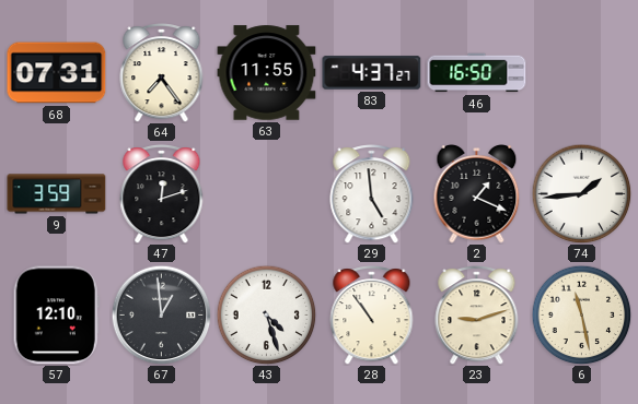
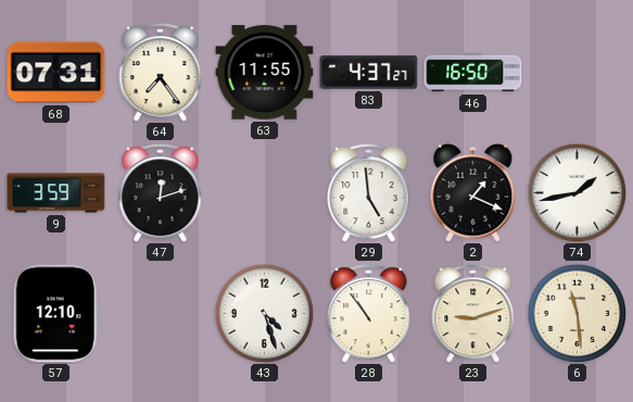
74: 1:44 -> 1:43 (577, 192)
67: 12:59 -> none (161, 314)
6: 11:28 -> 11:29 (577, 313)
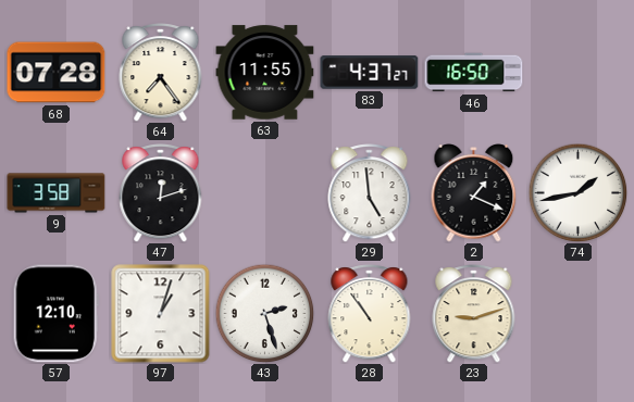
68: 07:31 -> 07:28 (57, 73)
9: 3:59 -> 3:58 (57, 193)
97: none -> 1:03 (161, 314)
43: 4:27 -> 2:27 (264, 313)
6: 11:29 -> none (577, 313)
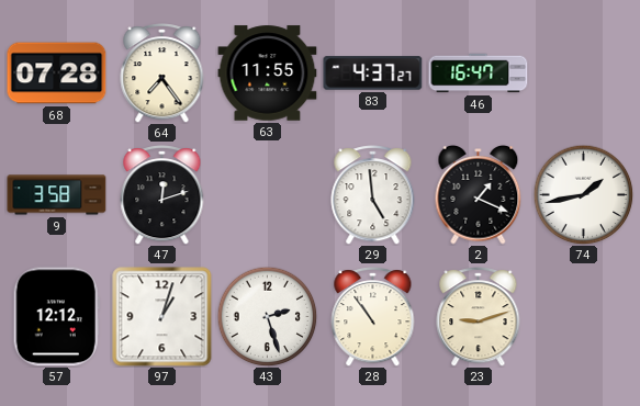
46: 16:50 -> 16:47 (479, 74)
57: 12:10 -> 12:12 (56, 317)
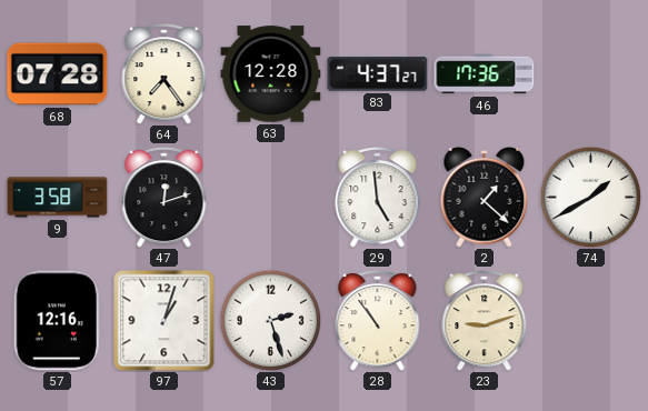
63: 11:55 -> 12:28 (271, 74)
46: 16:47 -> 17:36 (485, 74)
2: 1:19 -> 1:22 (485, 198)
74: 1:43 -> 1:40 (590, 197)
57: 12:12 -> 12:16 (57, 321)
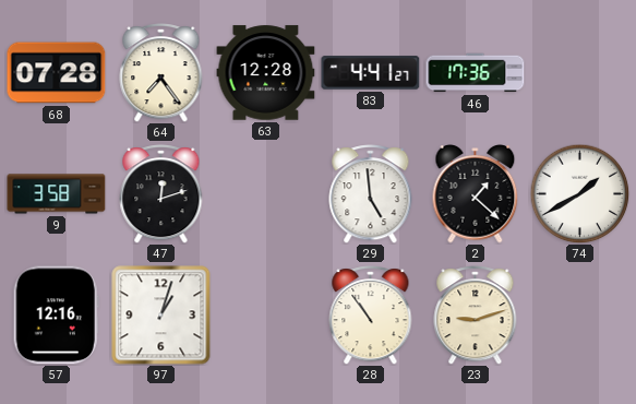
83: 4:37 -> 4:41 (371, 73)
43: 2:27 -> none (270, 320)
